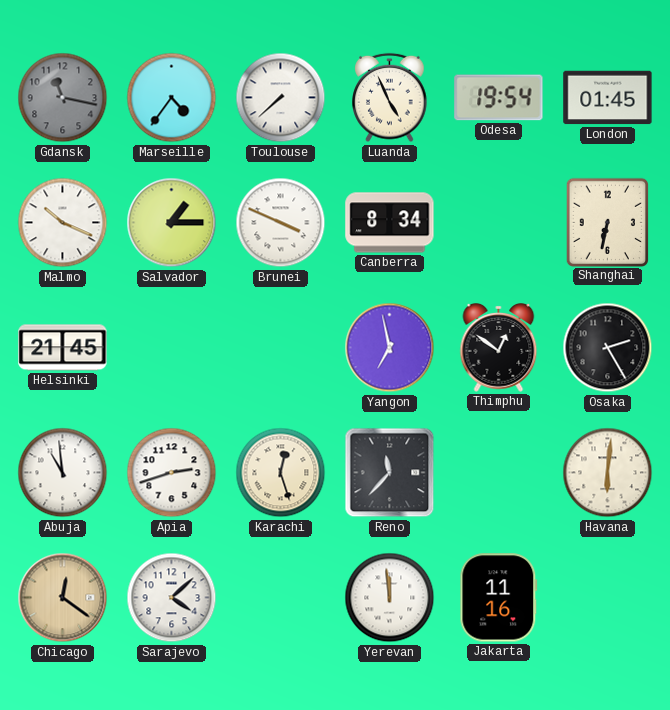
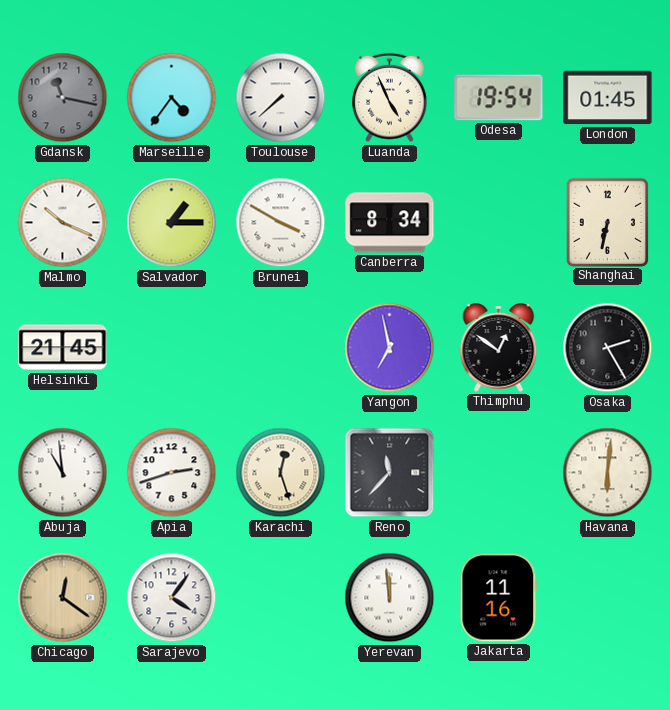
Brunei: 3:49 -> 3:50 (281, 223)
Sarajevo: 4:08 -> 4:06 (172, 598)
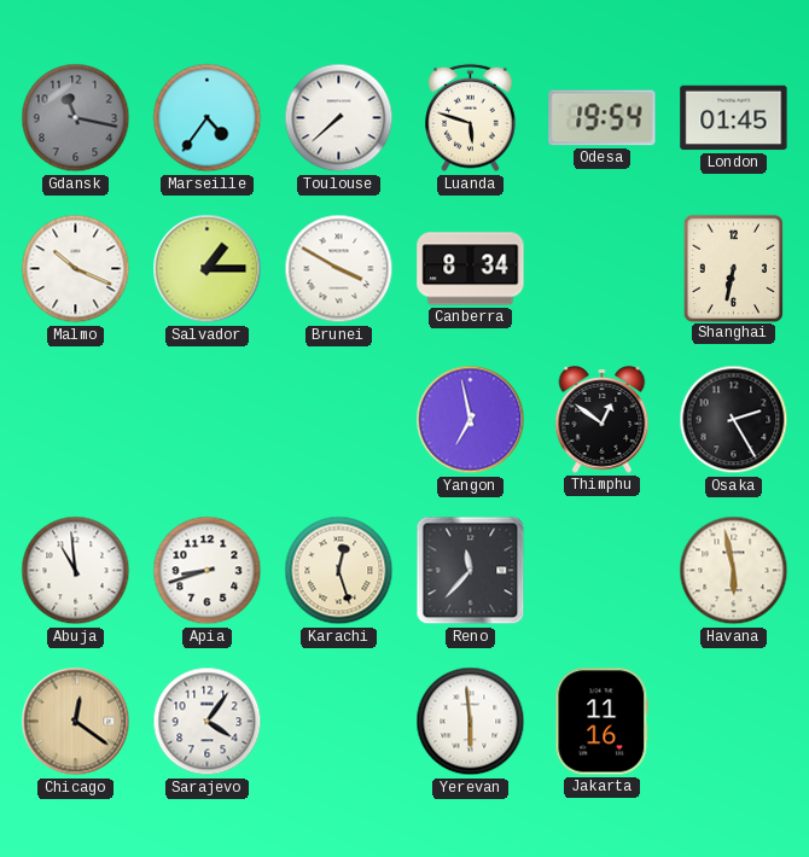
Luanda: 4:56 -> 5:48 (471, 118)
Helsinki: 21:45 -> none (63, 348)
Apia: 2:42 -> 8:42 (208, 571)
Havana: 6:01 -> 5:58 (734, 571)
Yerevan: 11:59 -> 5:59 (471, 722)
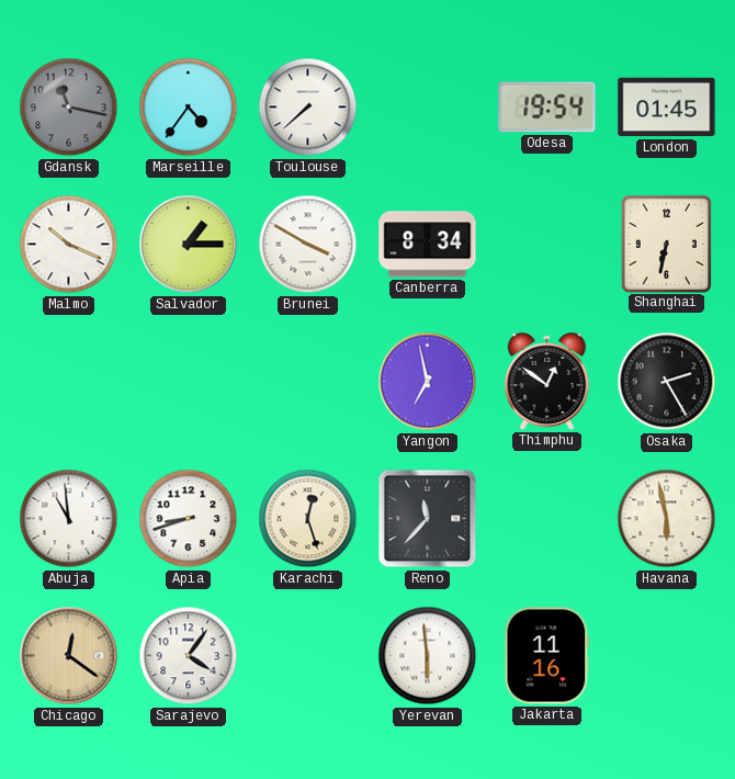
Luanda: 5:48 -> none (471, 118)
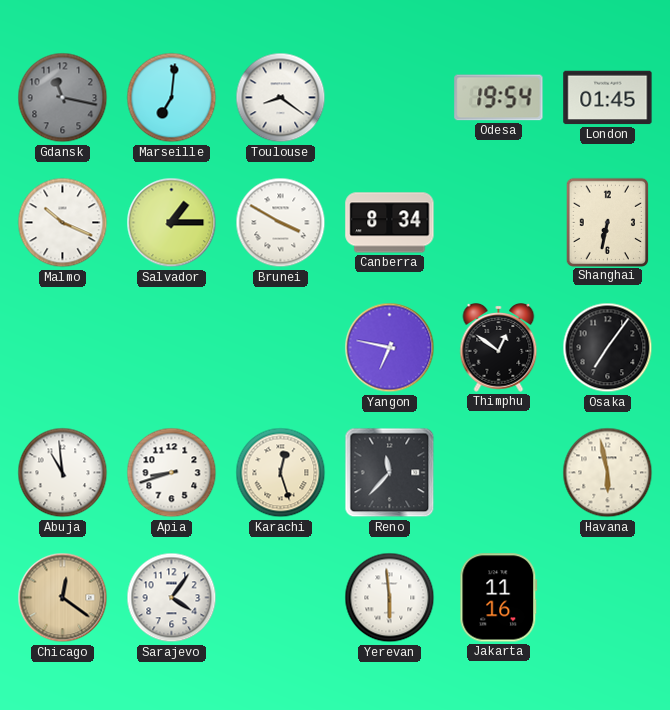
Marseille: 4:36 -> 7:01 (172, 98)
Toulouse: 7:38 -> 8:21 (281, 98)
Yangon: 6:58 -> 6:47 (390, 348)
Osaka: 2:25 -> 7:06 (608, 348)
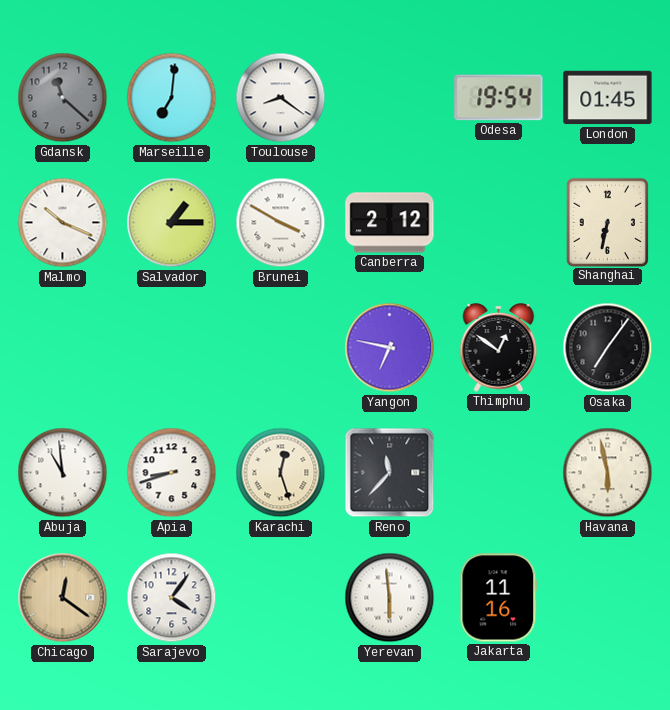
Gdansk: 11:17 -> 11:22 (63, 98)
Canberra: 8:34 -> 2:12 (390, 223)
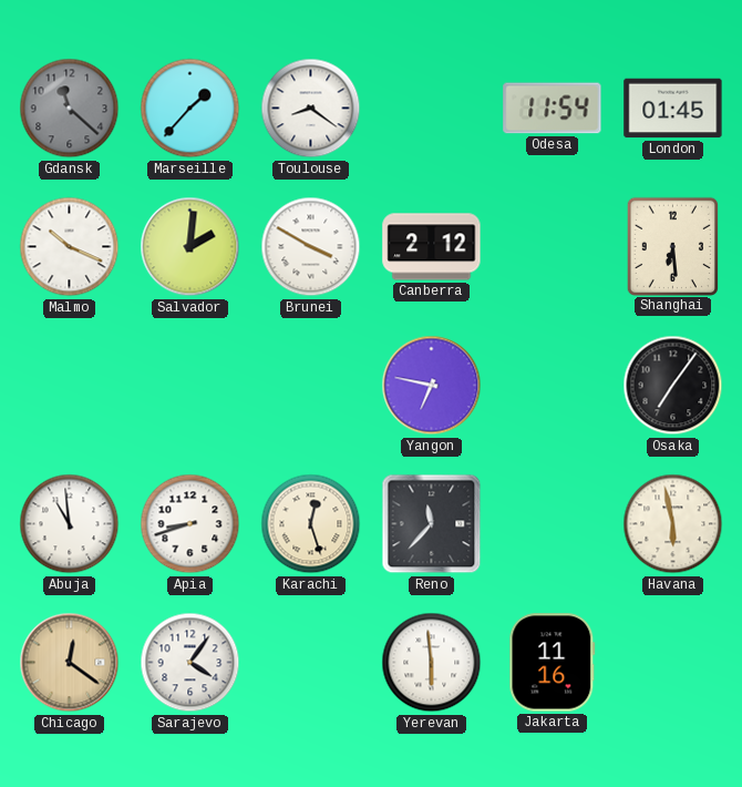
Marseille: 7:01 -> 1:37 (190, 109)
Odesa: 19:54 -> 11:54 (553, 109)
Salvador: 1:15 -> 2:01 (190, 247)
Shanghai: 6:32 -> 6:29 (672, 246)
Thimphu: 12:51 -> none (499, 348)
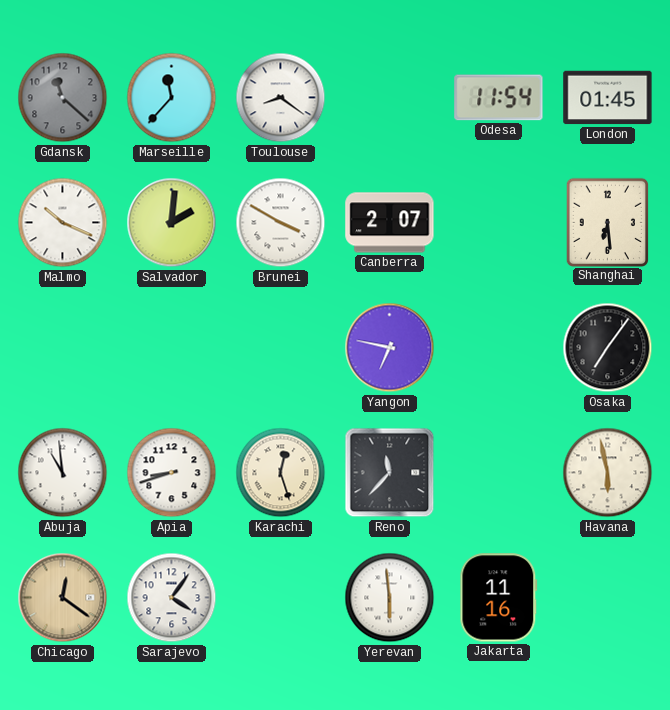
Marseille: 1:37 -> 11:37 (172, 98)
Canberra: 2:12 -> 2:07 (390, 223)
